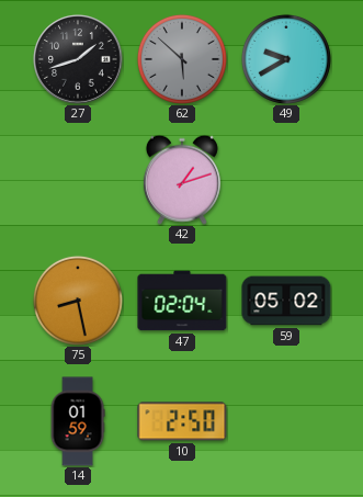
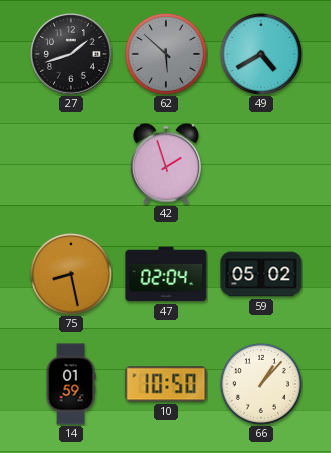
49: 9:40 -> 4:40 (261, 54)
42: 1:12 -> 1:57 (166, 164)
10: 2:50 -> 10:50 (166, 384)
66: none -> 1:07 (261, 384)
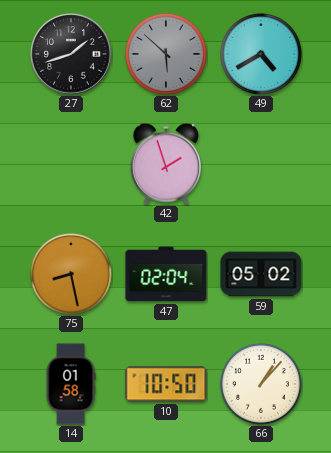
14: 01:59 -> 01:58 (71, 384)
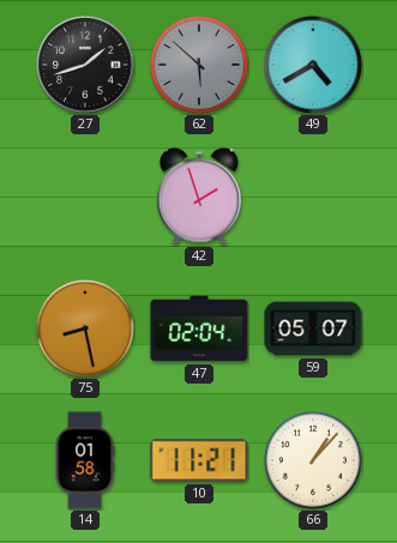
59: 05:02 -> 05:07 (313, 328)
10: 10:50 -> 11:21 (199, 460)
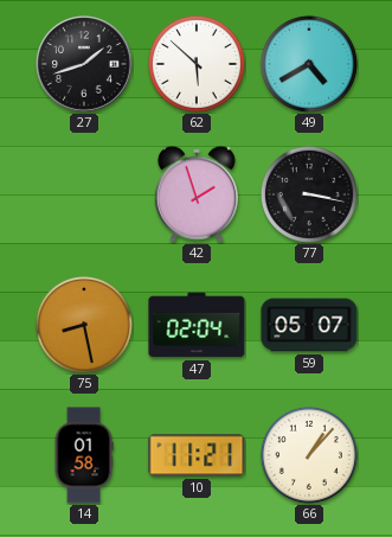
62 dial: grey -> white (197, 64)
77: none -> 3:17 (309, 194)
